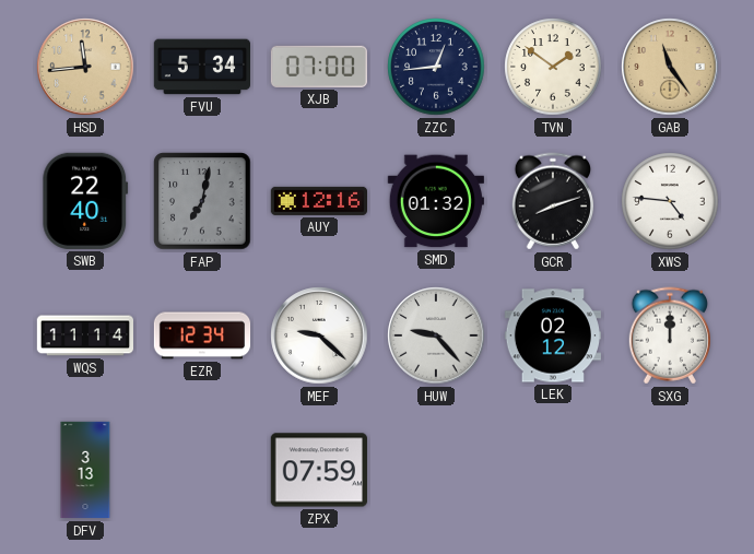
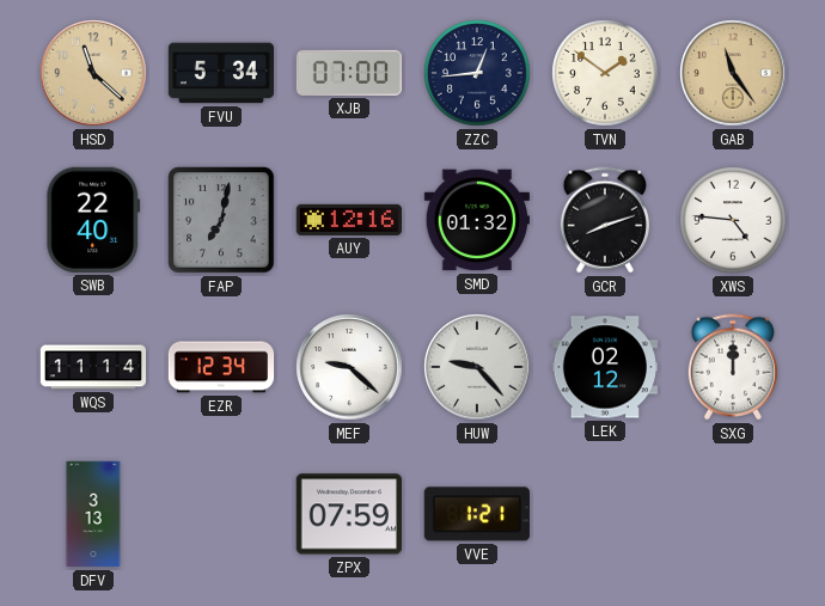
HSD: 11:44 -> 11:22 (93, 73)
VVE: none -> 1:21 (477, 514)
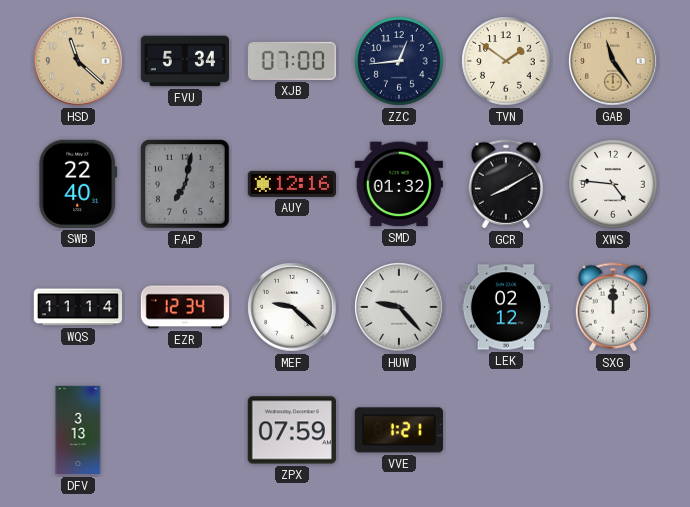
GCR: 8:12 -> 8:10 (505, 184)
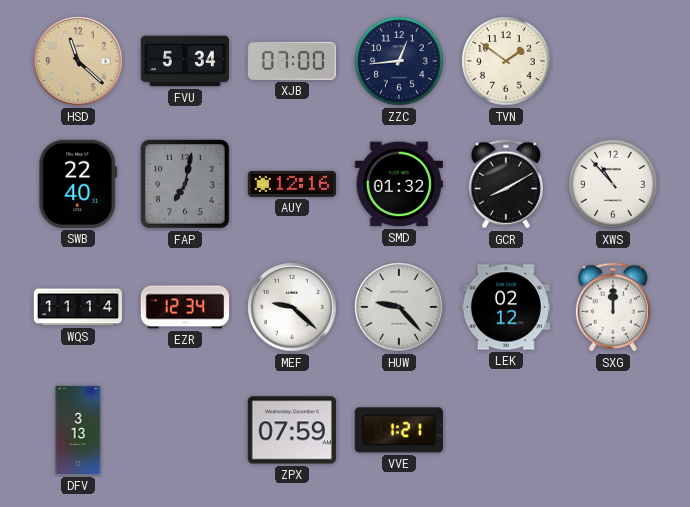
GAB: 11:24 -> none (613, 61)
XWS: 4:46 -> 10:53 (613, 184)
